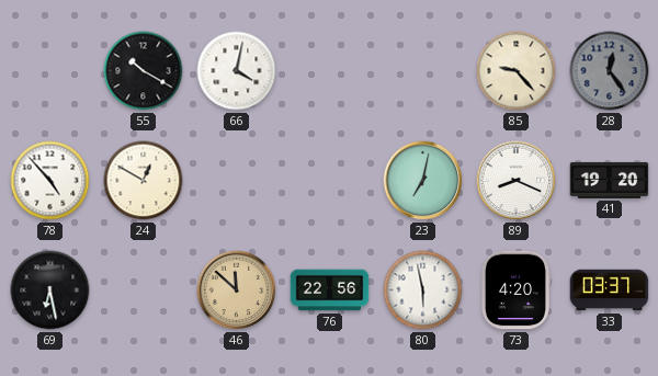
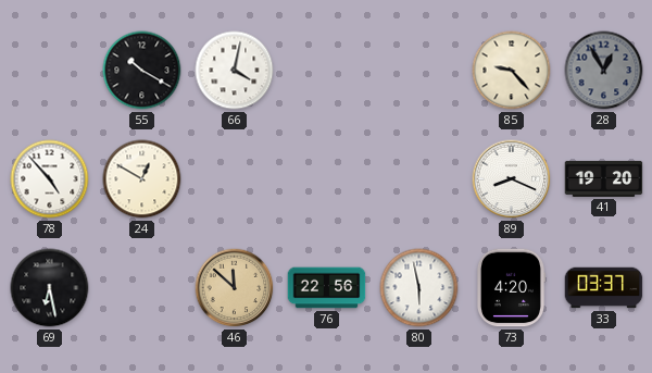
28: 12:24 -> 12:55 (604, 71)
23: 7:02 -> none (423, 181)
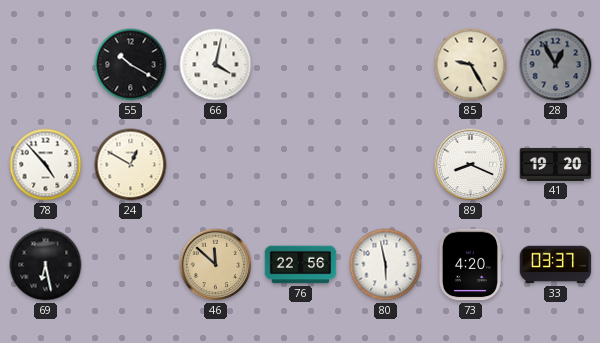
85: 9:23 -> 9:25 (471, 65)
